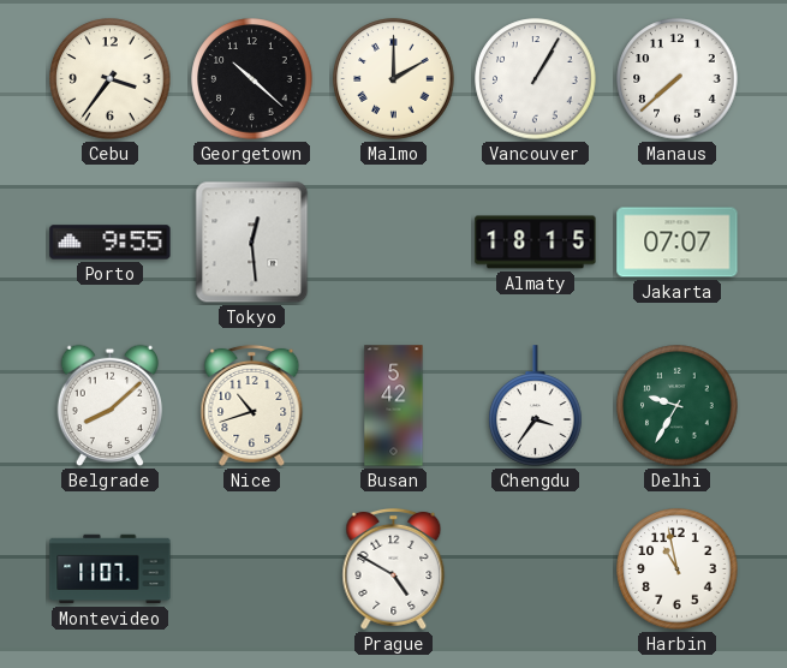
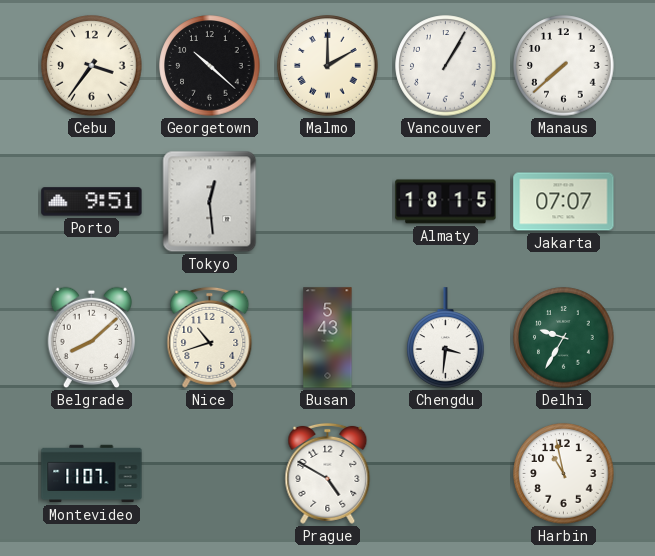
Porto: 9:55 -> 9:51 (92, 202)
Busan: 5:42 -> 5:43 (328, 338)
Chengdu: 3:36 -> 3:31 (446, 338)
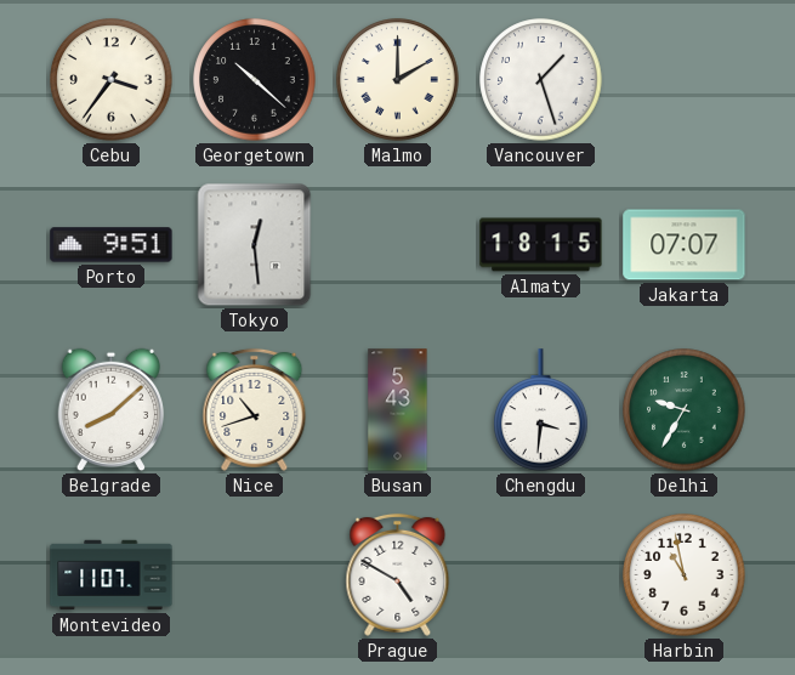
Vancouver: 1:05 -> 1:27 (541, 80)
Manaus: 7:38 -> none (564, 66)
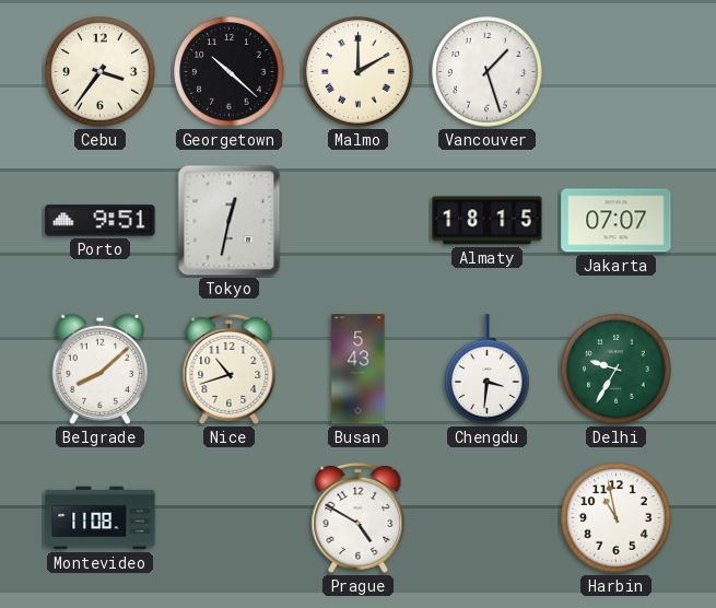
Tokyo: 12:29 -> 12:32 (230, 221)
Montevideo: 11:07 -> 11:08 (101, 518)
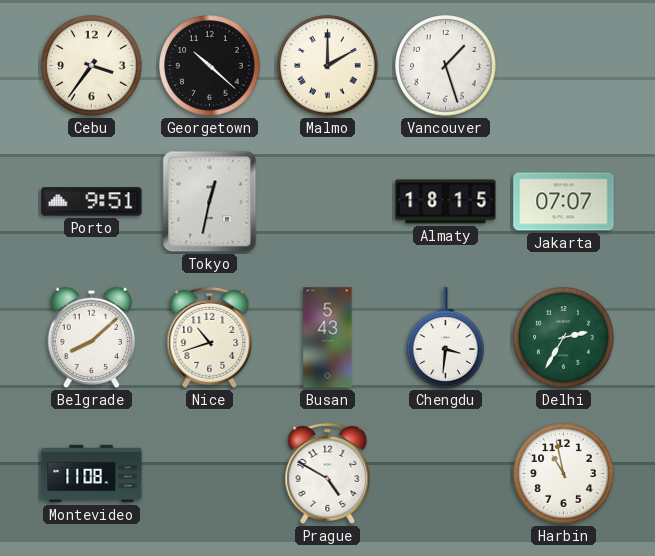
Delhi: 9:35 -> 2:35 (564, 338)
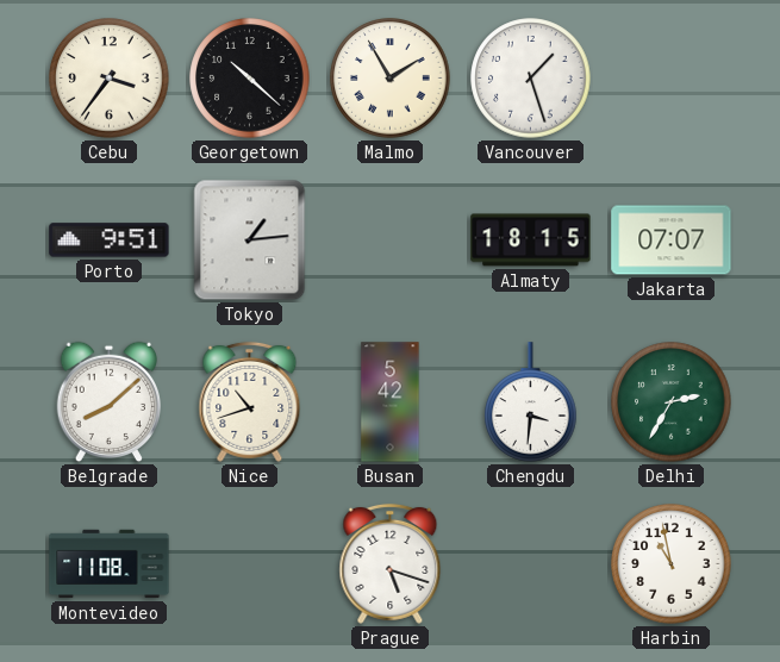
Malmo: 2:00 -> 1:55 (391, 79)
Tokyo: 12:32 -> 1:14 (250, 241)
Busan: 5:43 -> 5:42 (391, 402)
Prague: 4:50 -> 5:18 (391, 563)
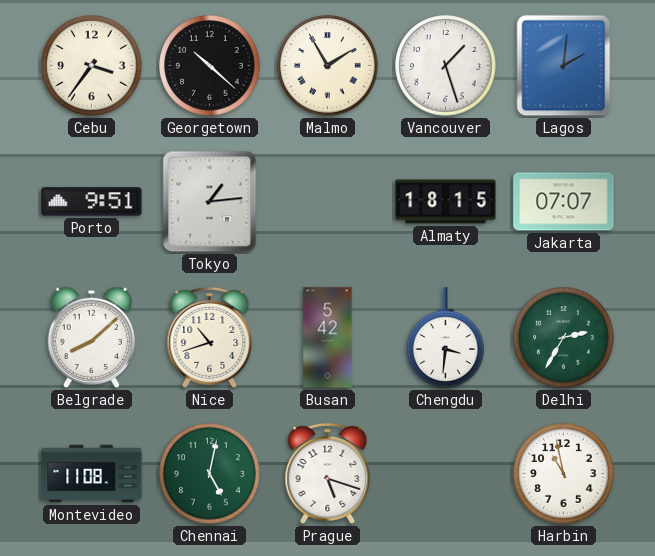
Lagos: none -> 2:01 (564, 66)
Chennai: none -> 5:02 (210, 474)
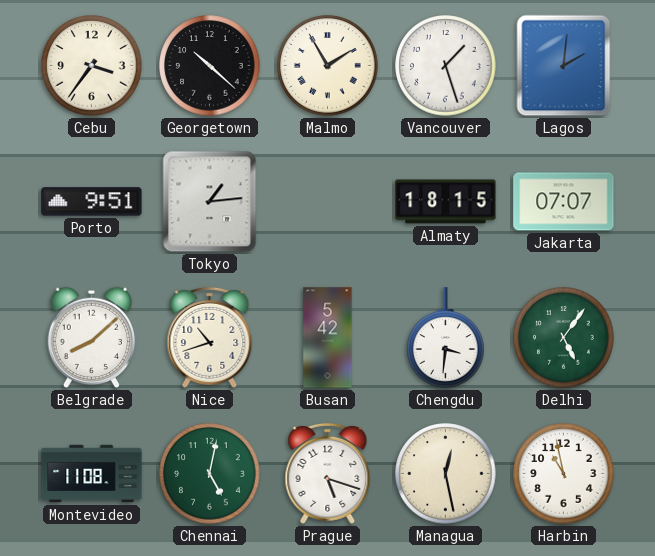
Delhi: 2:35 -> 5:06 (564, 338)
Managua: none -> 12:28 (446, 474)
